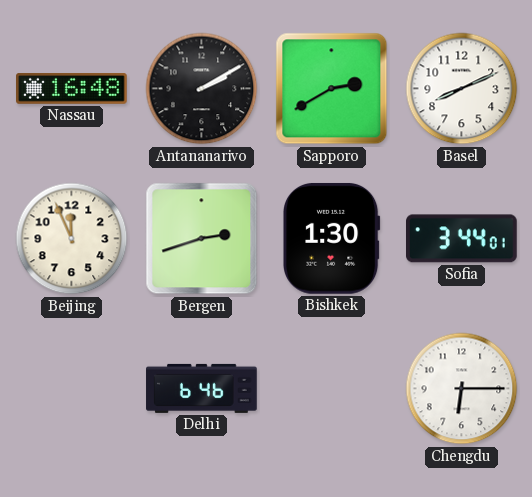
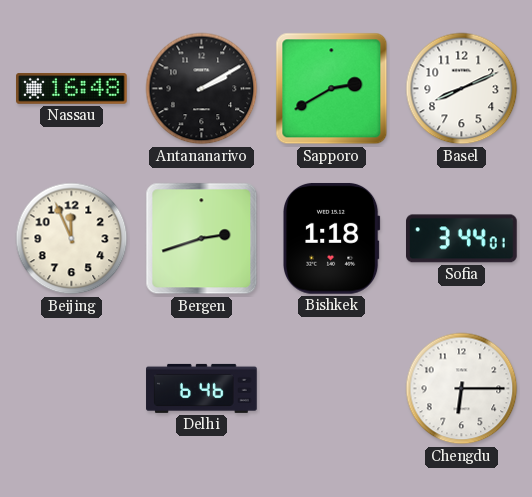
Bishkek: 1:30 -> 1:18 (332, 238)
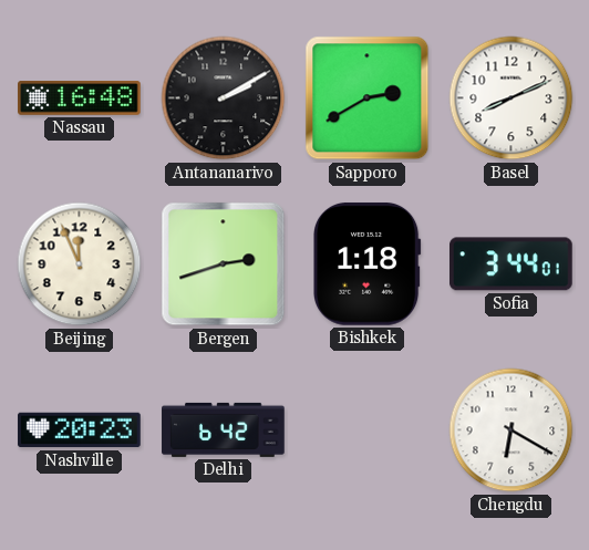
Nashville: none -> 20:23 (80, 430)
Delhi: 6:46 -> 6:42 (224, 429)
Chengdu: 6:15 -> 6:20 (512, 430)
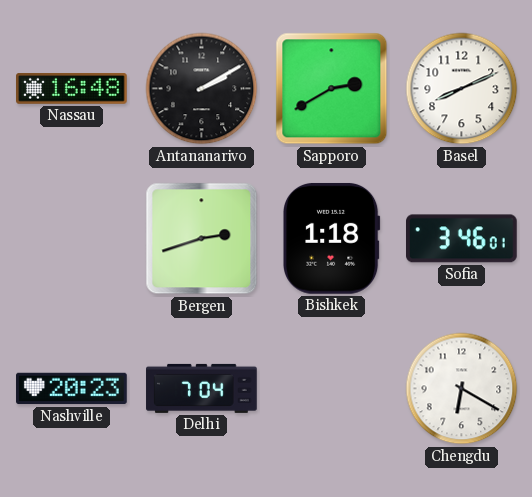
Beijing: 11:56 -> none (80, 264)
Sofia: 3:44 -> 3:46 (462, 239)
Delhi: 6:42 -> 7:04 (202, 388)
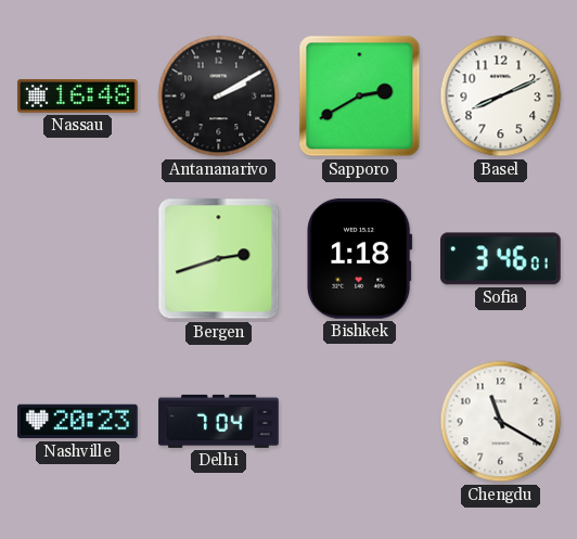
Chengdu: 6:20 -> 11:20 (501, 422)
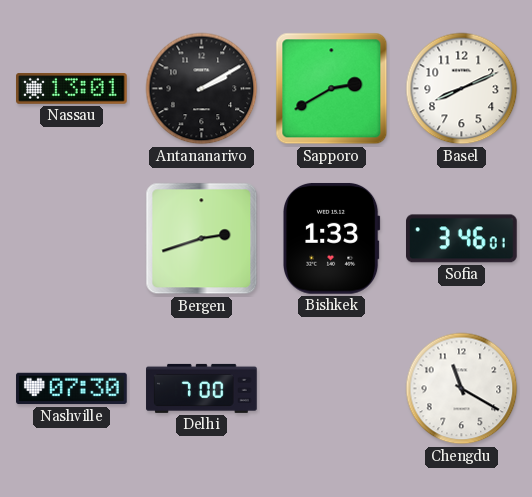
Nassau: 16:48 -> 13:01 (72, 89)
Bishkek: 1:18 -> 1:33 (332, 238)
Nashville: 20:23 -> 07:30 (72, 389)
Delhi: 7:04 -> 7:00 (202, 388)
